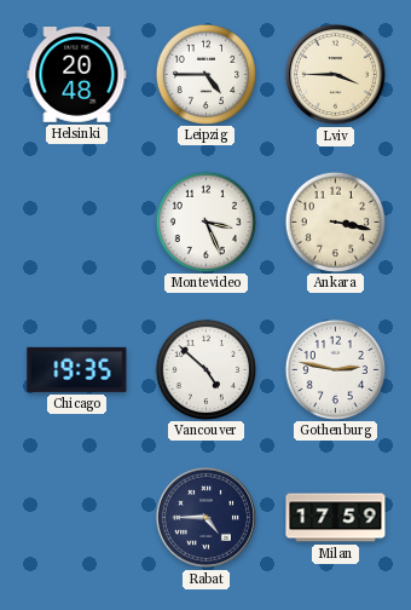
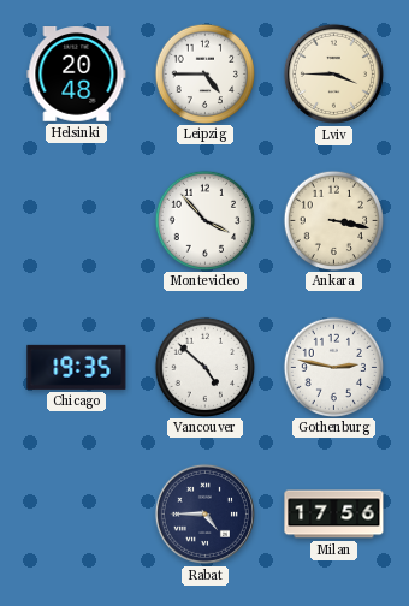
Montevideo: 3:26 -> 3:53 (204, 220)
Milan: 17:59 -> 17:56 (334, 515)
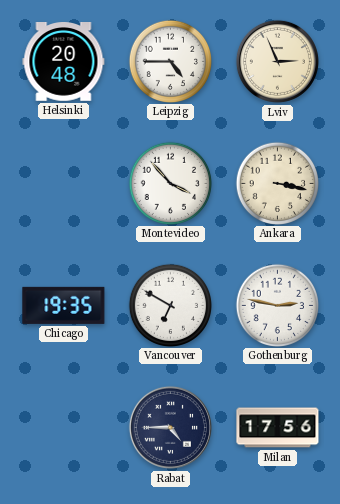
Lviv: 3:45 -> 2:56 (277, 61)
Vancouver: 4:52 -> 6:50 (170, 305)
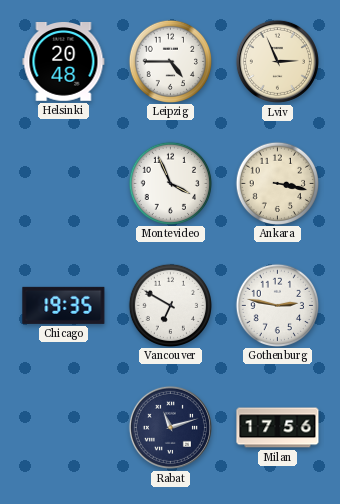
Montevideo: 3:53 -> 3:56 (170, 183)
Rabat: 4:45 -> 11:12 (170, 427)
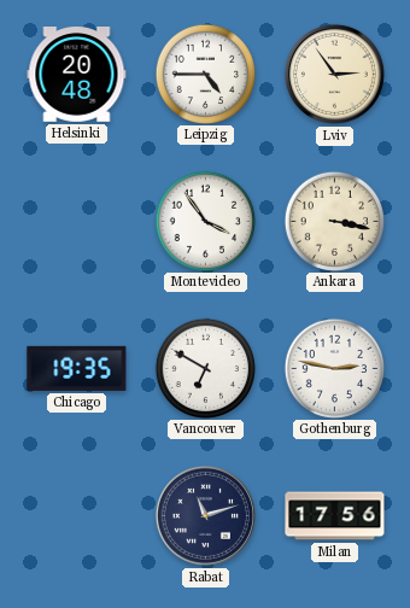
Lviv: 2:56 -> 2:54 (334, 74)
Montevideo: 3:56 -> 3:54 (205, 221)
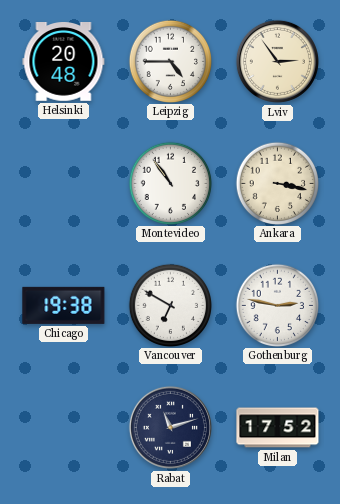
Montevideo: 3:54 -> 10:54 (170, 183)
Chicago: 19:35 -> 19:38 (64, 305)
Milan: 17:56 -> 17:52 (278, 428)
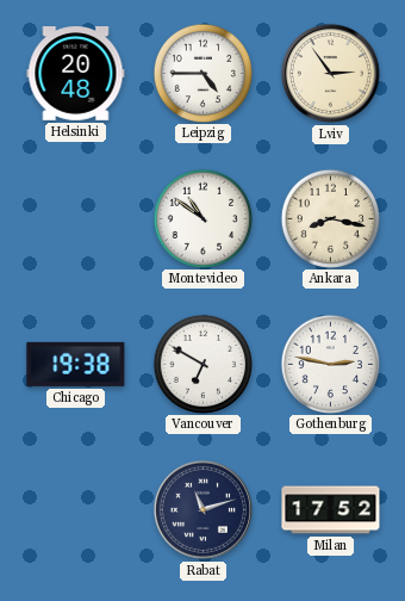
Montevideo: 10:54 -> 10:51 (202, 218)
Ankara: 3:17 -> 8:17 (330, 218)
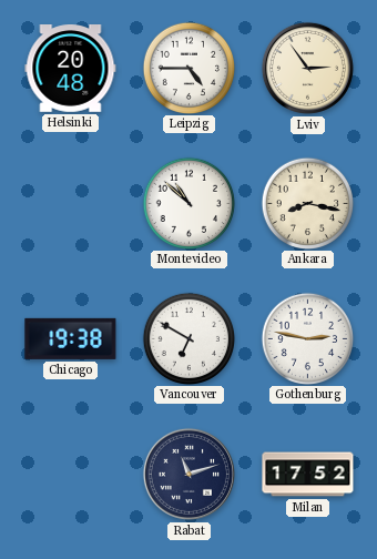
Montevideo: 10:51 -> 10:52 (188, 203)
